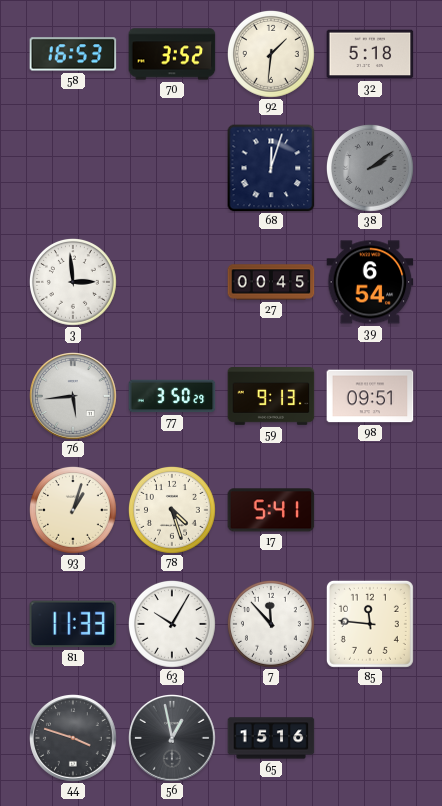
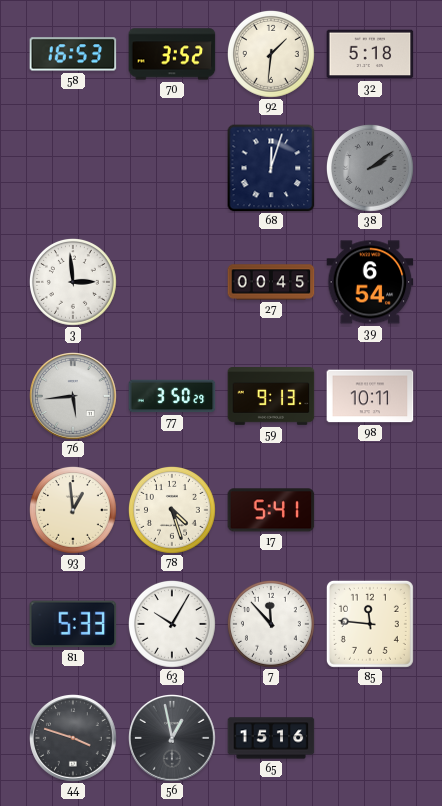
98: 09:51 -> 10:11 (370, 396)
93: 1:03 -> 12:59 (73, 510)
81: 11:33 -> 5:33 (73, 624)
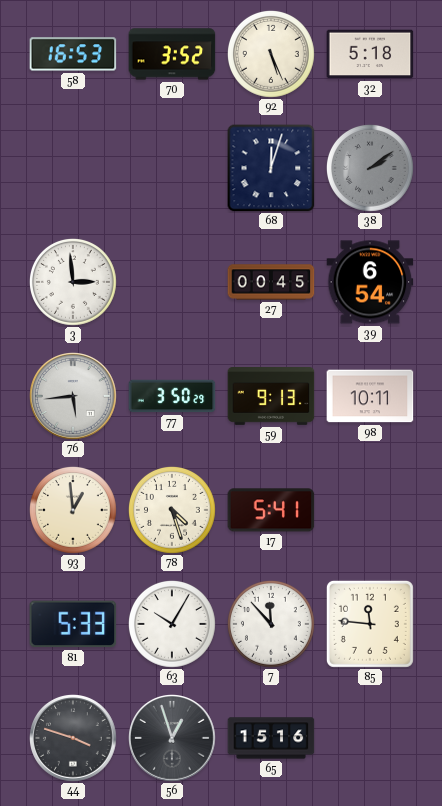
92: 1:31 -> 5:26 (271, 54)
56: 12:58 -> 12:57 (173, 739)
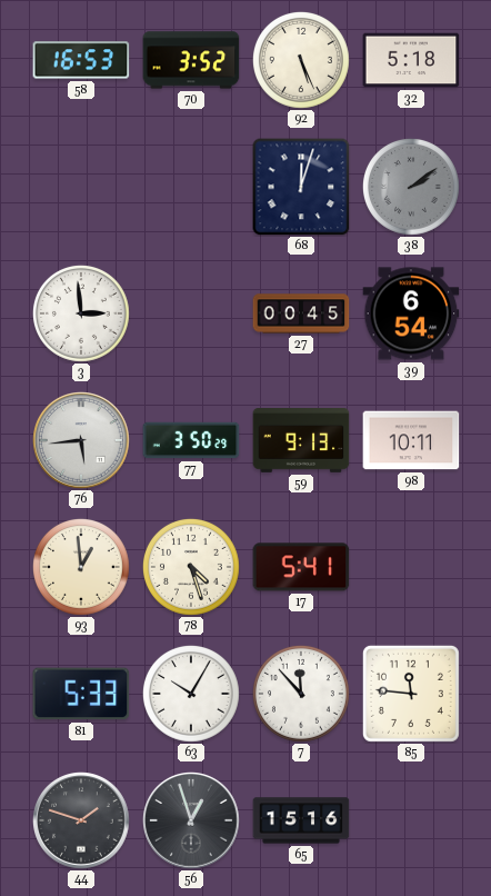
44: 3:48 -> 1:48 (82, 822)
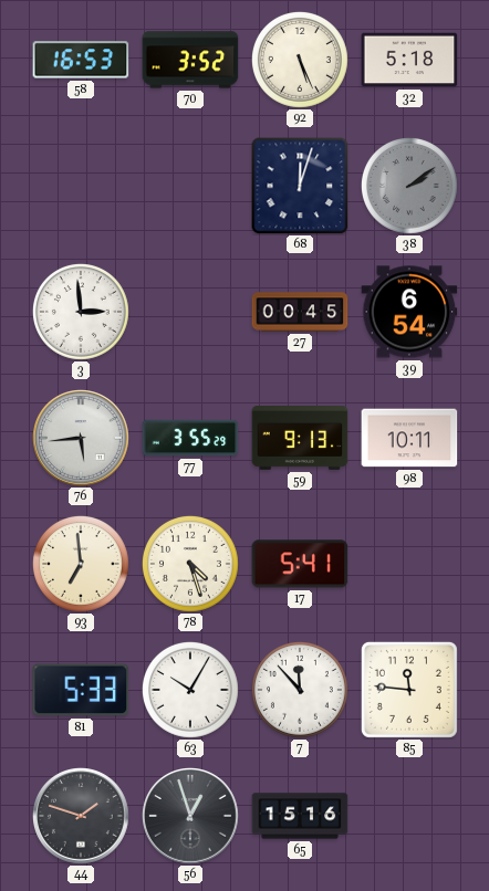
77: 3:50 -> 3:55 (190, 438)
93: 12:59 -> 6:59 (81, 564)
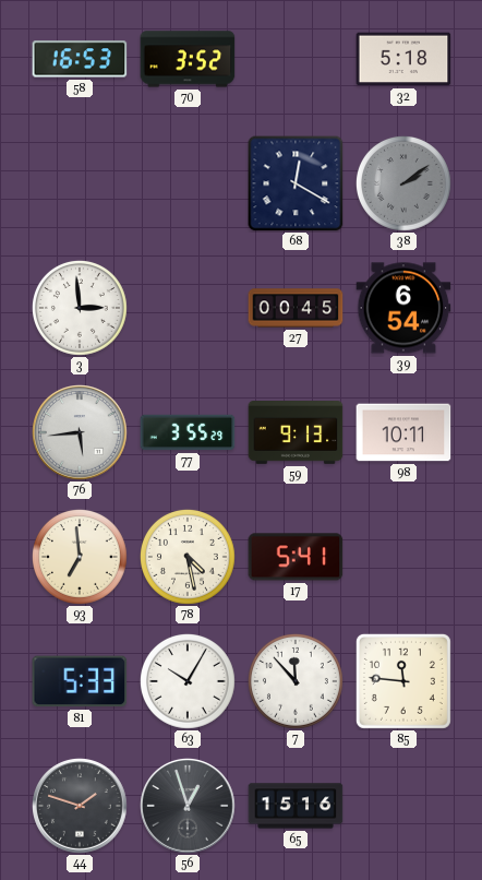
92: 5:26 -> none (300, 60)
68: 12:03 -> 12:20 (296, 183)
78: 4:27 -> 4:28 (188, 557)
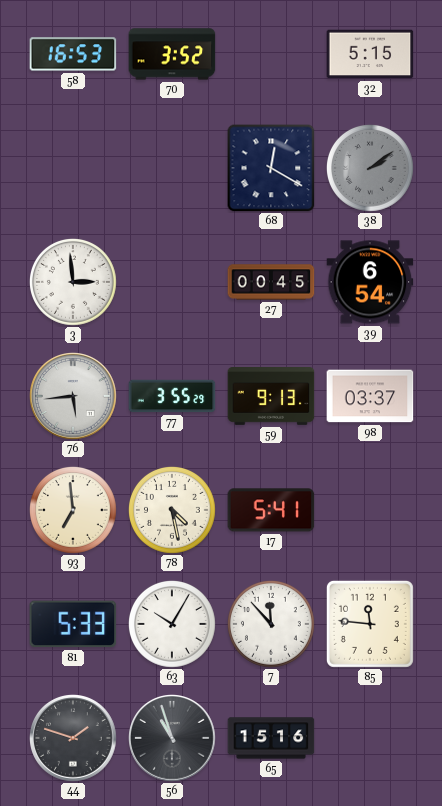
32: 5:18 -> 5:15 (370, 54)
98: 10:11 -> 03:37 (370, 396)
56: 12:57 -> 10:57 (173, 739)
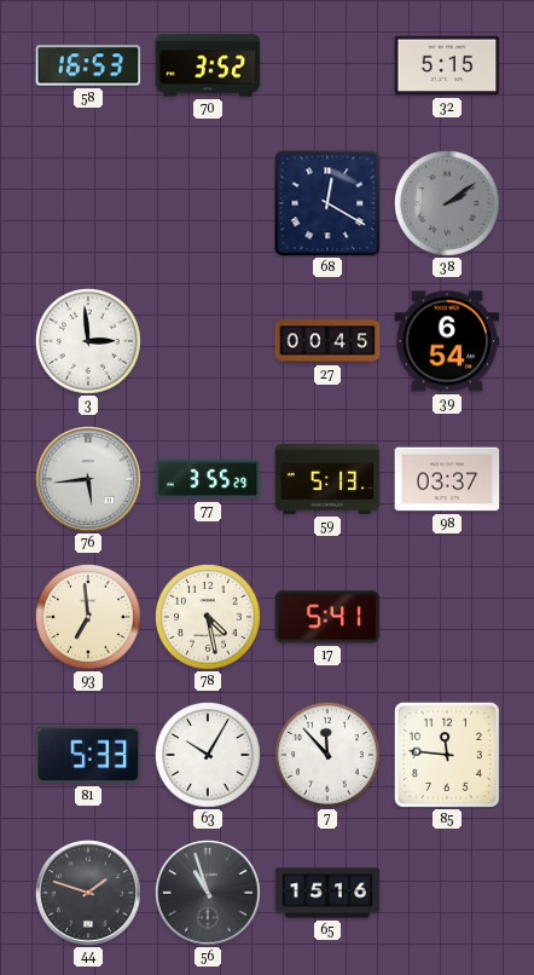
59: 9:13 -> 5:13 (327, 480)
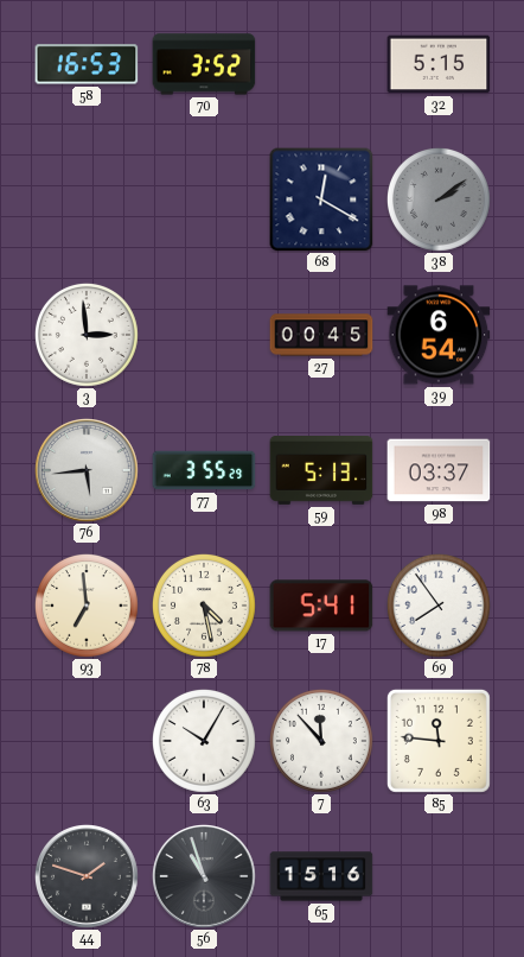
69: none -> 7:54 (439, 606)
81: 5:33 -> none (88, 755)
